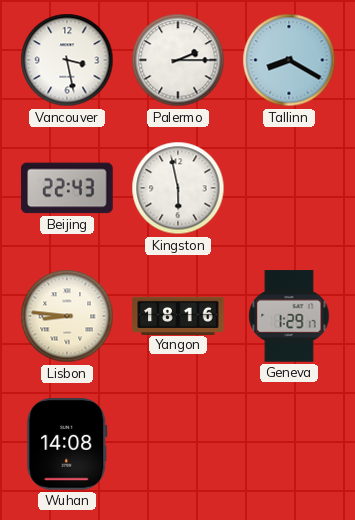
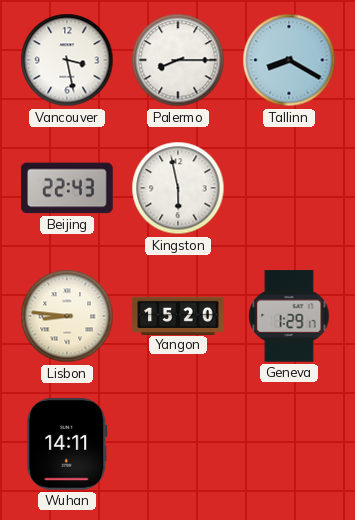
Palermo: 2:15 -> 8:15 (178, 60)
Yangon: 18:16 -> 15:20 (178, 315)
Wuhan: 14:08 -> 14:11 (67, 444)
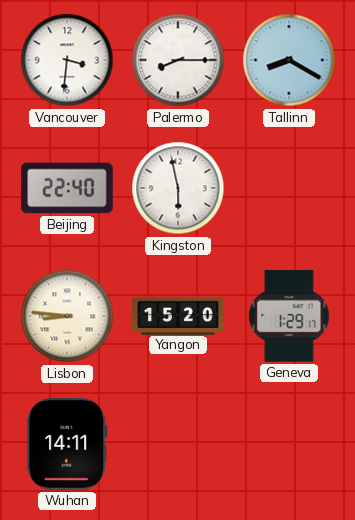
Vancouver: 3:28 -> 3:31 (67, 60)
Beijing: 22:43 -> 22:40 (67, 188)
